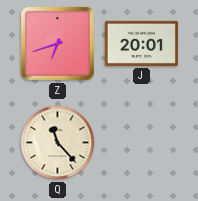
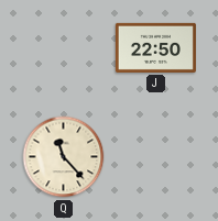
Z: 6:42 -> none (57, 43)
J: 20:01 -> 22:50 (155, 47)
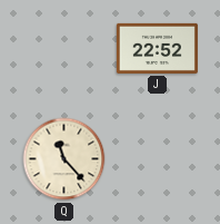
J: 22:50 -> 22:52 (157, 48)
